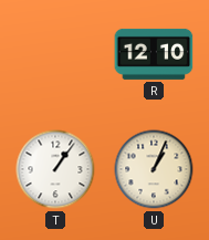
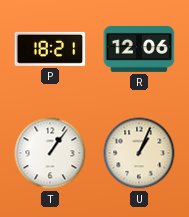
P: none -> 18:21 (50, 49)
R: 12:10 -> 12:06 (139, 49)
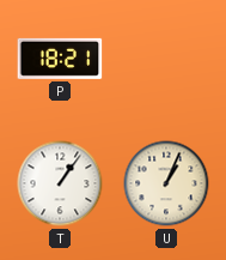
R: 12:06 -> none (139, 49)
